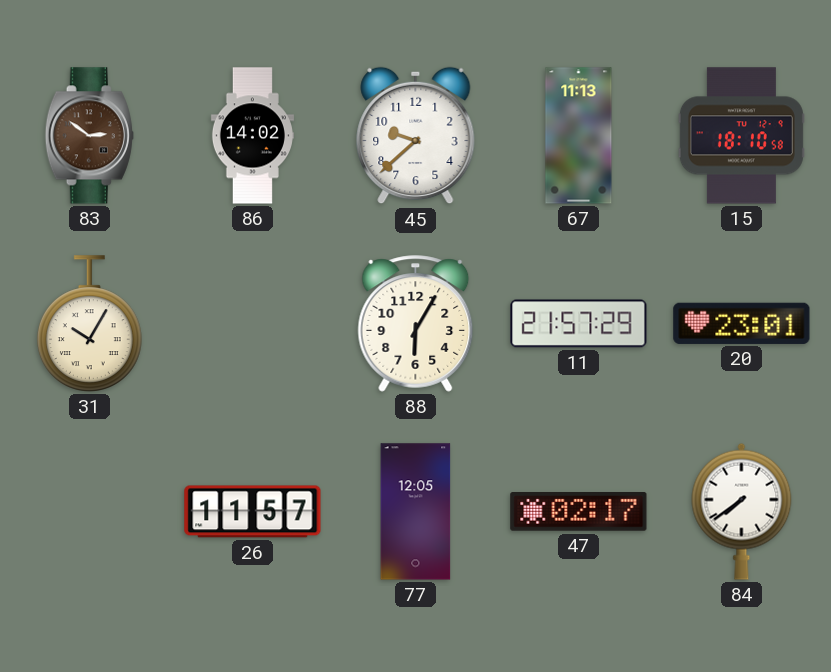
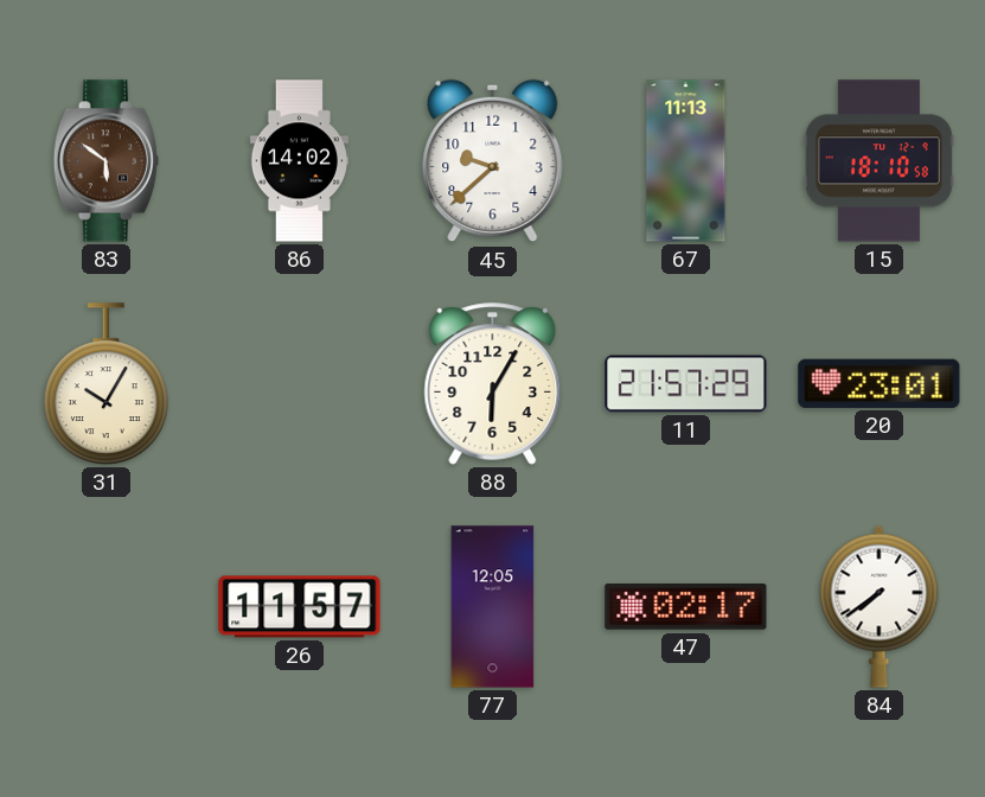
83: 2:51 -> 5:51 (105, 161)
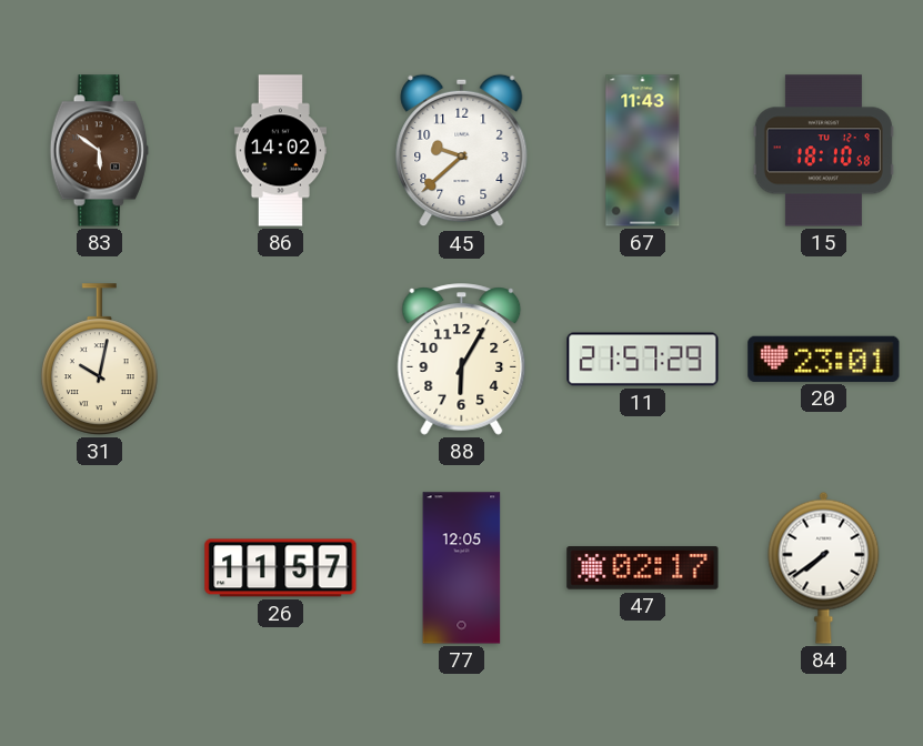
67: 11:13 -> 11:43 (643, 151)
31: 10:05 -> 10:02 (99, 360)
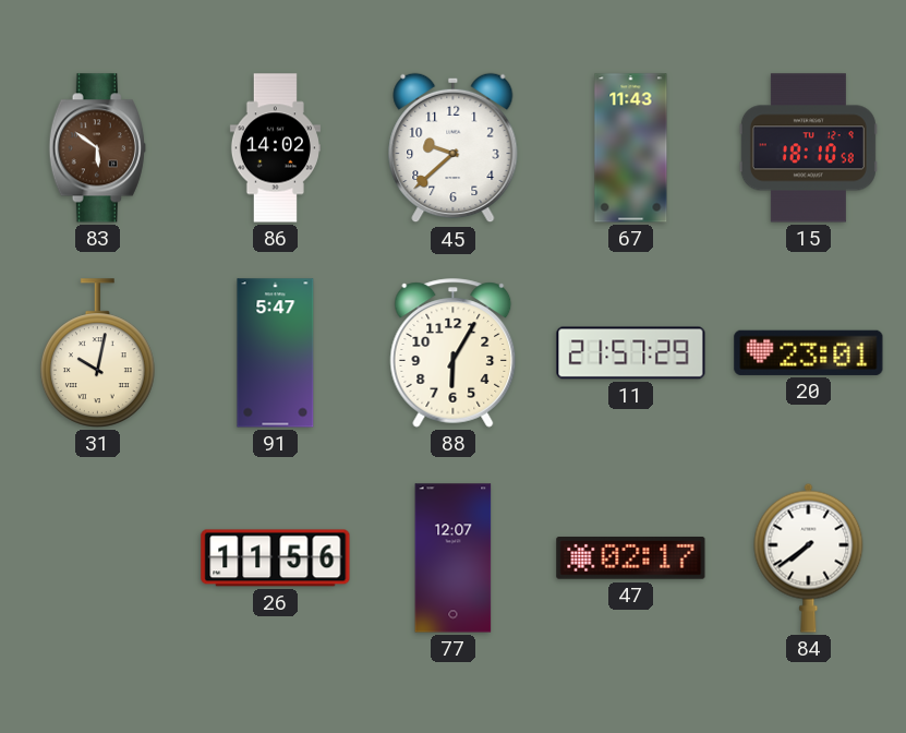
91: none -> 5:47 (276, 353)
26: 11:57 -> 11:56 (276, 558)
77: 12:05 -> 12:07 (454, 558)
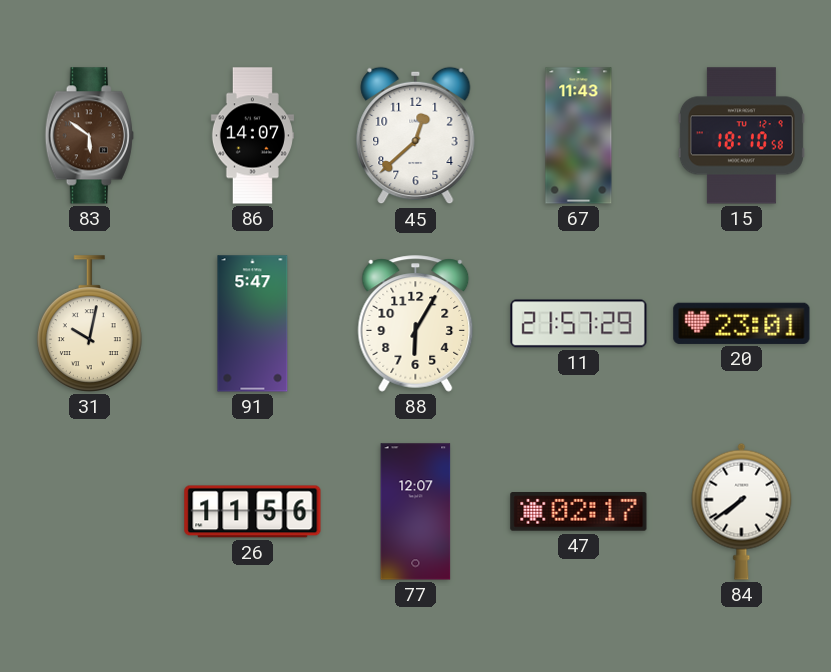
86: 14:02 -> 14:07 (252, 136)
45: 9:38 -> 12:38 (416, 136)
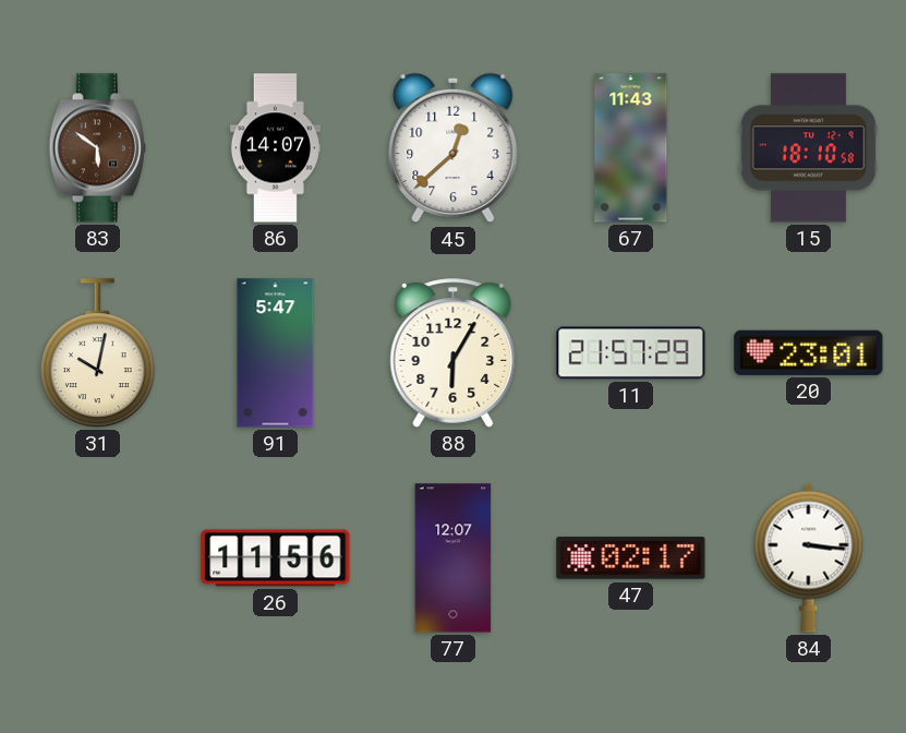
84: 7:39 -> 3:16 (809, 557)
